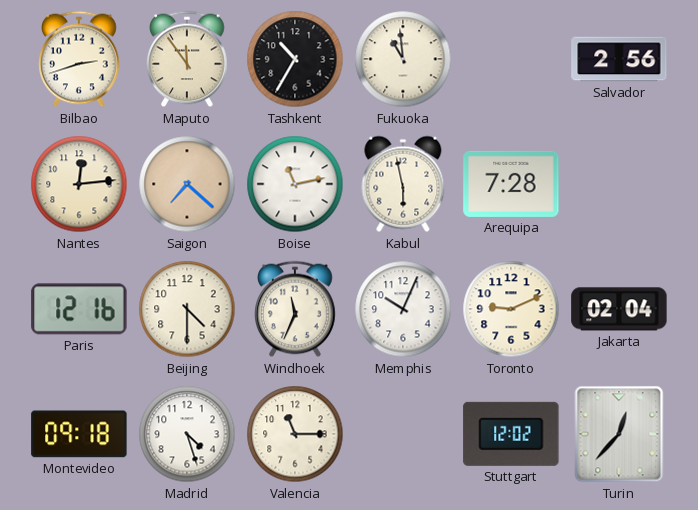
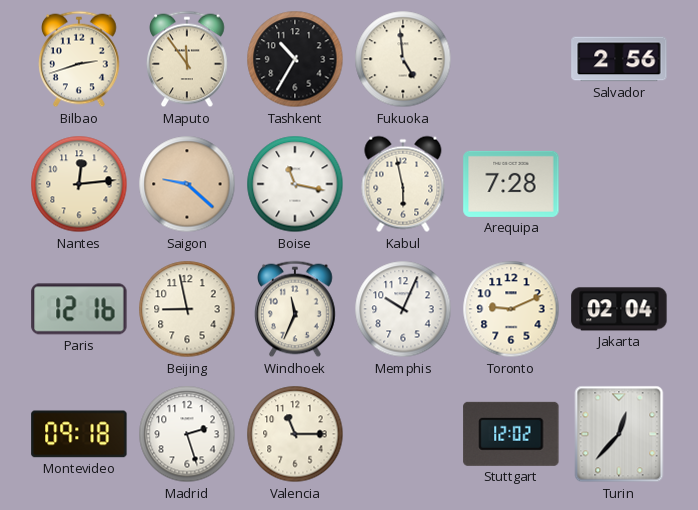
Fukuoka: 10:59 -> 4:59 (403, 59)
Saigon: 7:22 -> 9:22 (187, 184)
Boise: 11:13 -> 11:17 (295, 184)
Beijing: 4:30 -> 8:58 (187, 309)
Madrid: 4:27 -> 2:27 (187, 434)
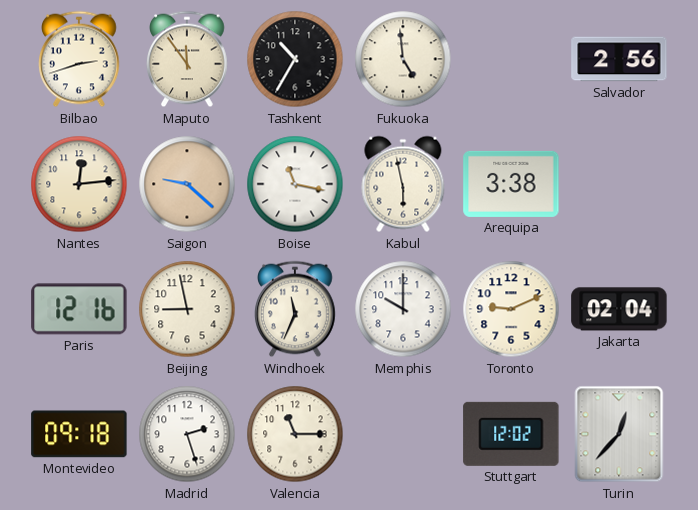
Arequipa: 7:28 -> 3:38 (511, 184)
Memphis: 10:04 -> 10:00 (403, 309)
